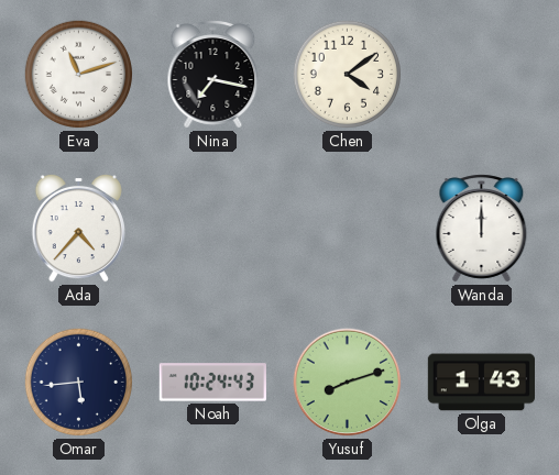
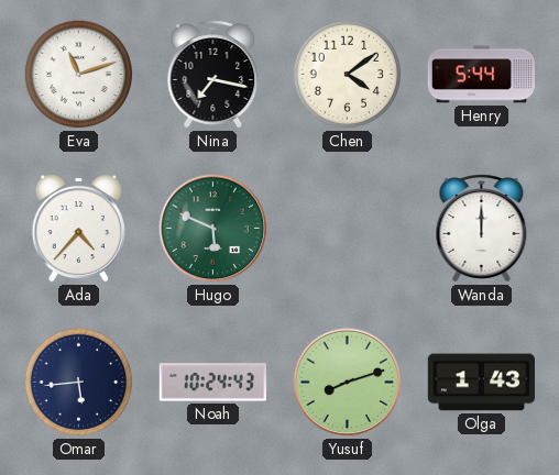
Henry: none -> 5:44 (481, 75)
Hugo: none -> 5:49 (213, 229)
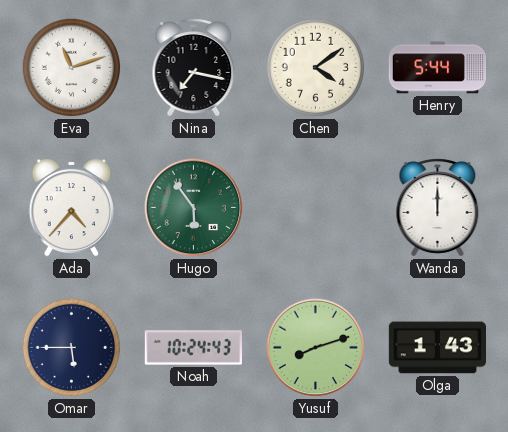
Hugo: 5:49 -> 5:54 (194, 208)
Omar: 5:44 -> 5:45 (72, 348)
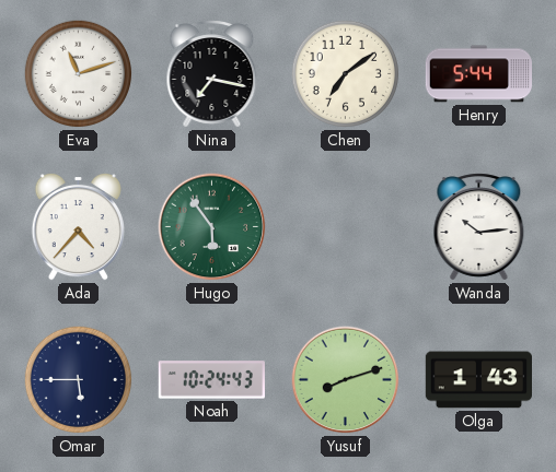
Chen: 4:09 -> 7:09 (346, 74)
Wanda: 12:00 -> 10:14 (479, 227)
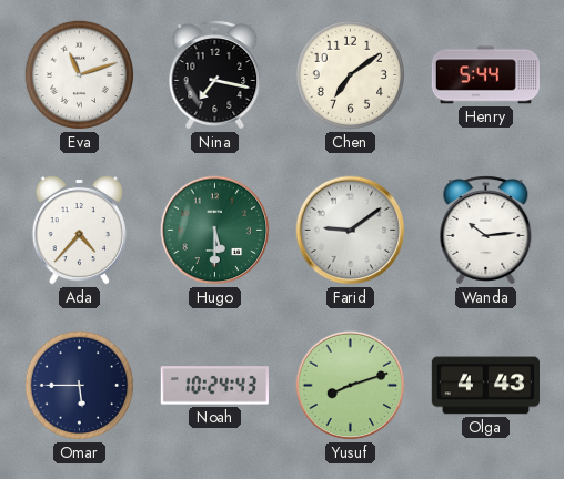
Hugo: 5:54 -> 5:30 (215, 231)
Farid: none -> 9:09 (351, 231)
Olga: 1:43 -> 4:43 (486, 386)
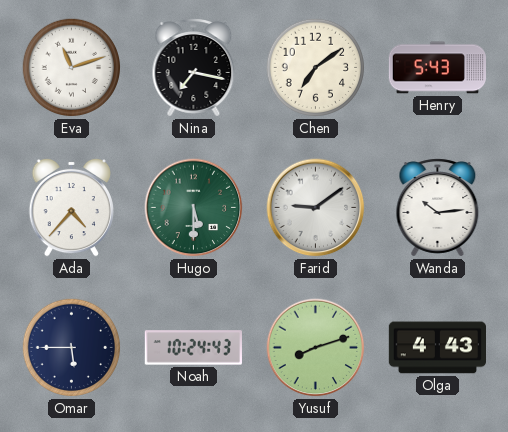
Henry: 5:44 -> 5:43 (437, 68)
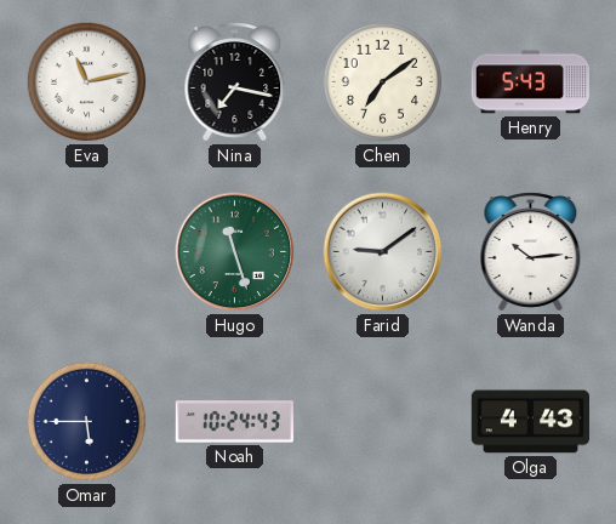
Eva: 11:12 -> 11:13 (87, 82)
Ada: 4:37 -> none (71, 207)
Hugo: 5:30 -> 11:27 (235, 252)
Yusuf: 8:12 -> none (316, 348)
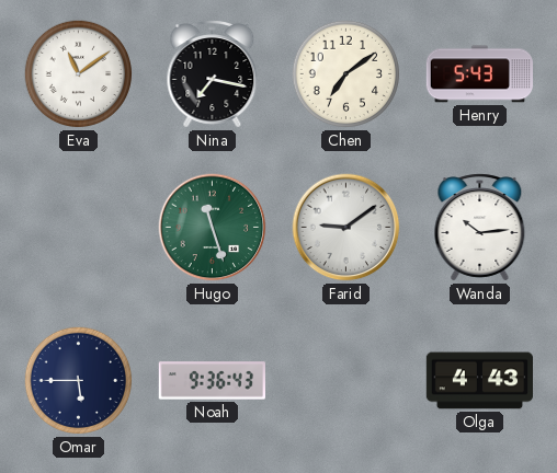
Eva: 11:13 -> 11:09 (79, 74)
Noah: 10:24 -> 9:36 (212, 381)
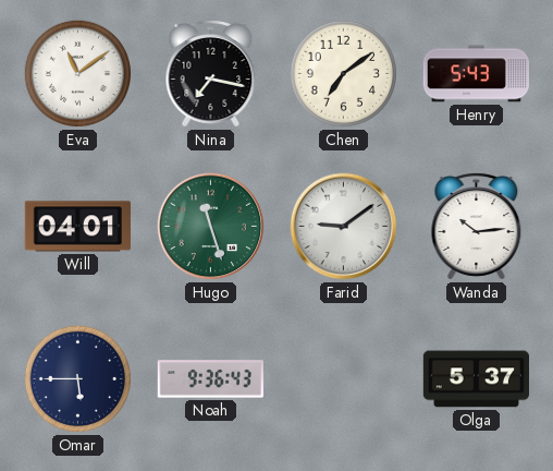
Will: none -> 04:01 (77, 227)
Olga: 4:43 -> 5:37 (477, 379)
